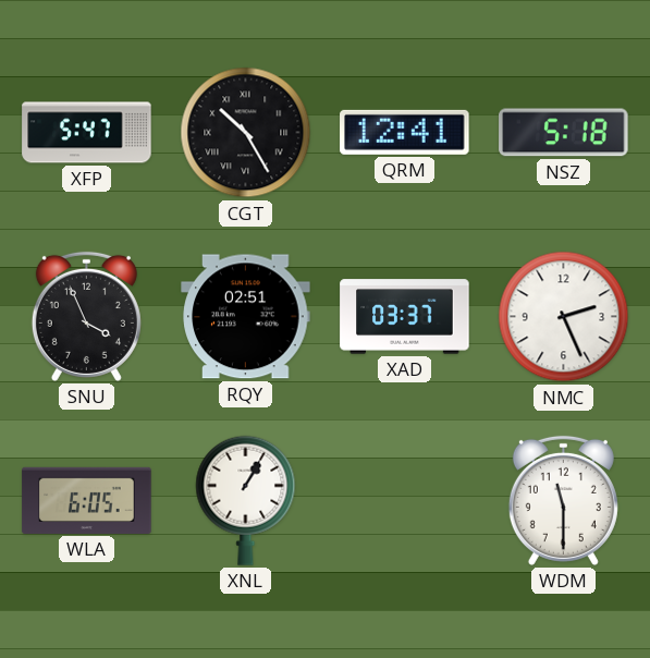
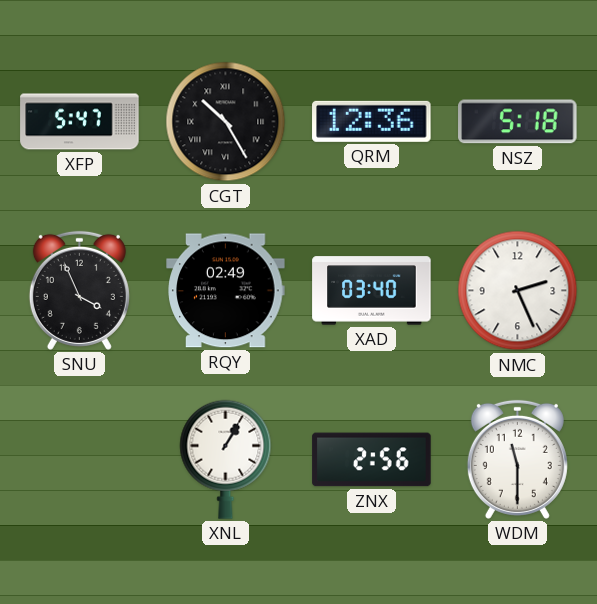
QRM: 12:41 -> 12:36 (372, 121)
RQY: 02:51 -> 02:49 (226, 291)
XAD: 03:37 -> 03:40 (372, 291)
WLA: 6:05 -> none (87, 500)
ZNX: none -> 2:56 (372, 460)
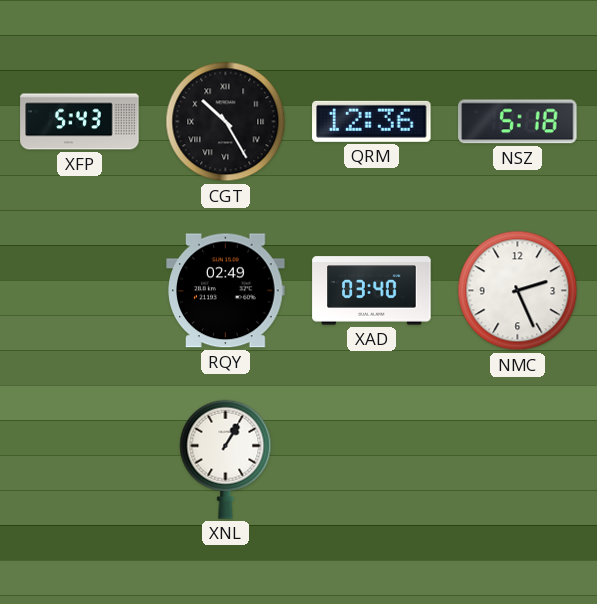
XFP: 5:47 -> 5:43 (80, 122)
SNU: 3:56 -> none (79, 290)
ZNX: 2:56 -> none (372, 460)
WDM: 11:30 -> none (517, 459)
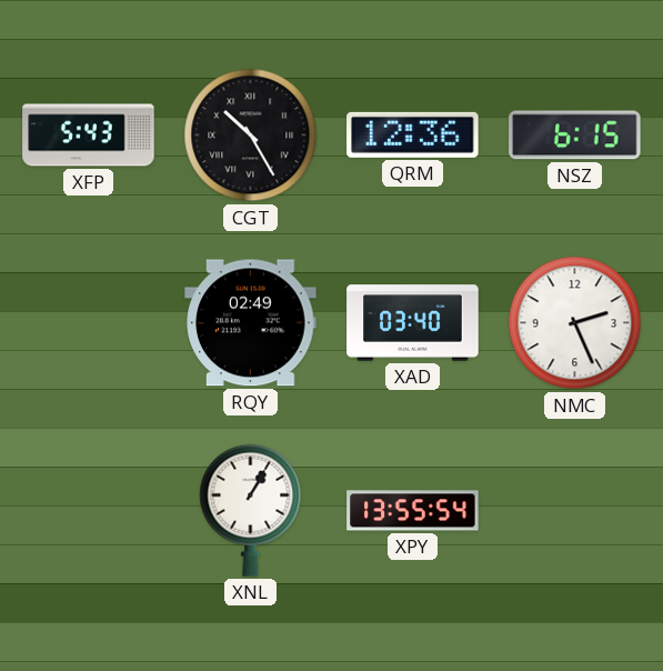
NSZ: 5:18 -> 6:15 (575, 136)
XPY: none -> 13:55 (413, 511)
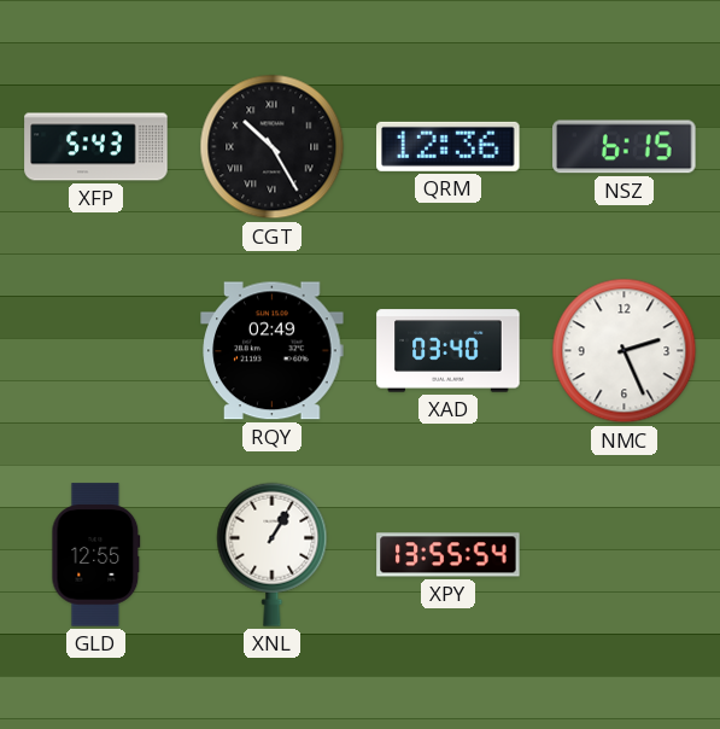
GLD: none -> 12:55 (96, 555)
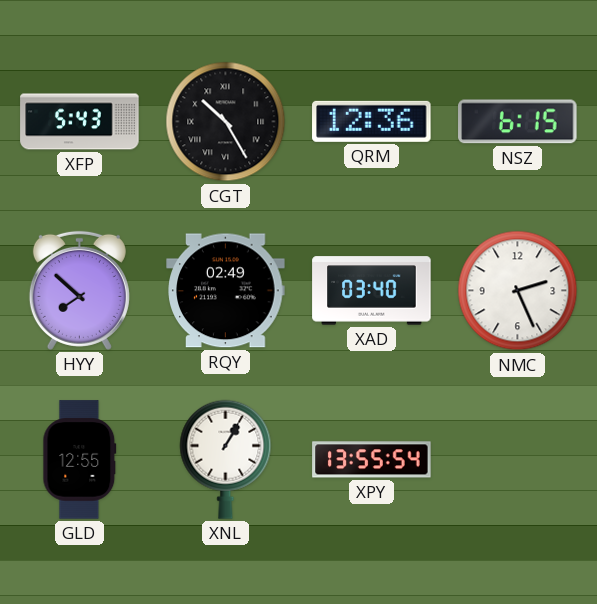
HYY: none -> 7:52 (79, 290)
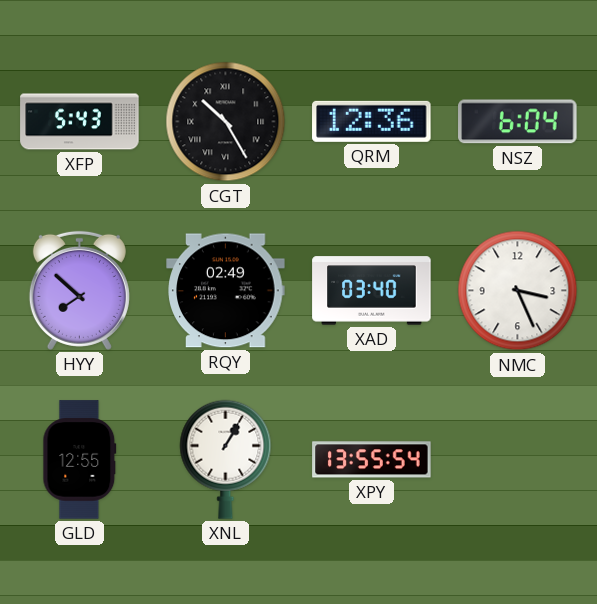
NSZ: 6:15 -> 6:04 (518, 122)
NMC: 2:26 -> 3:26 (518, 291)
